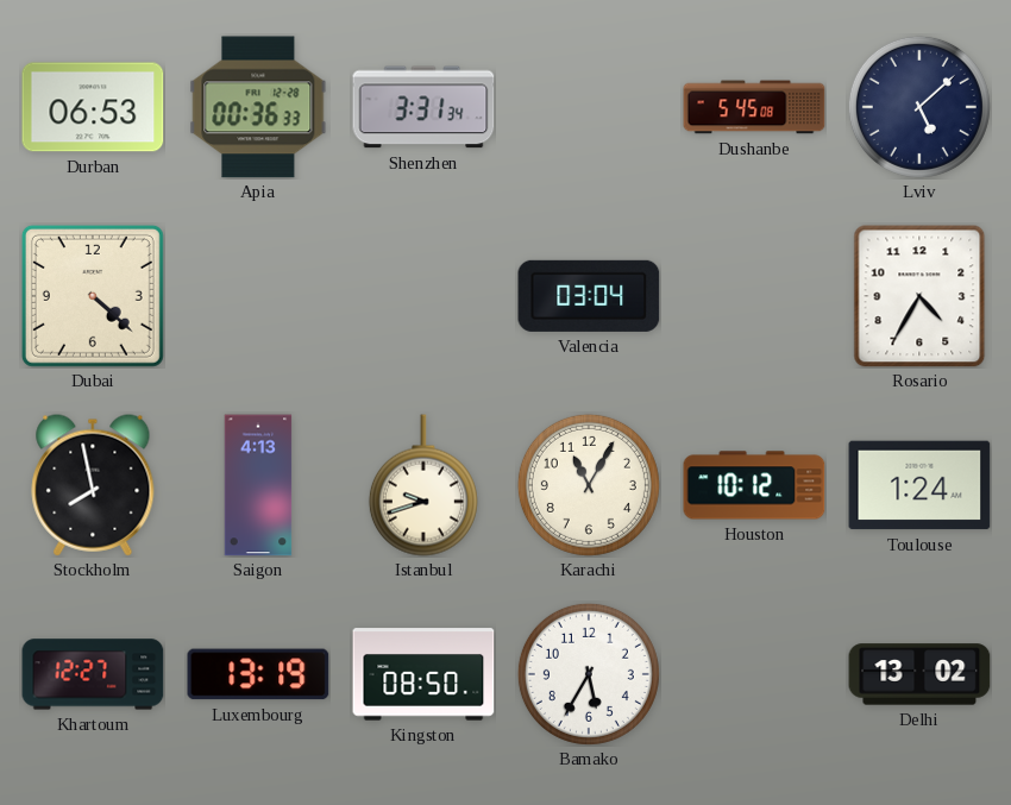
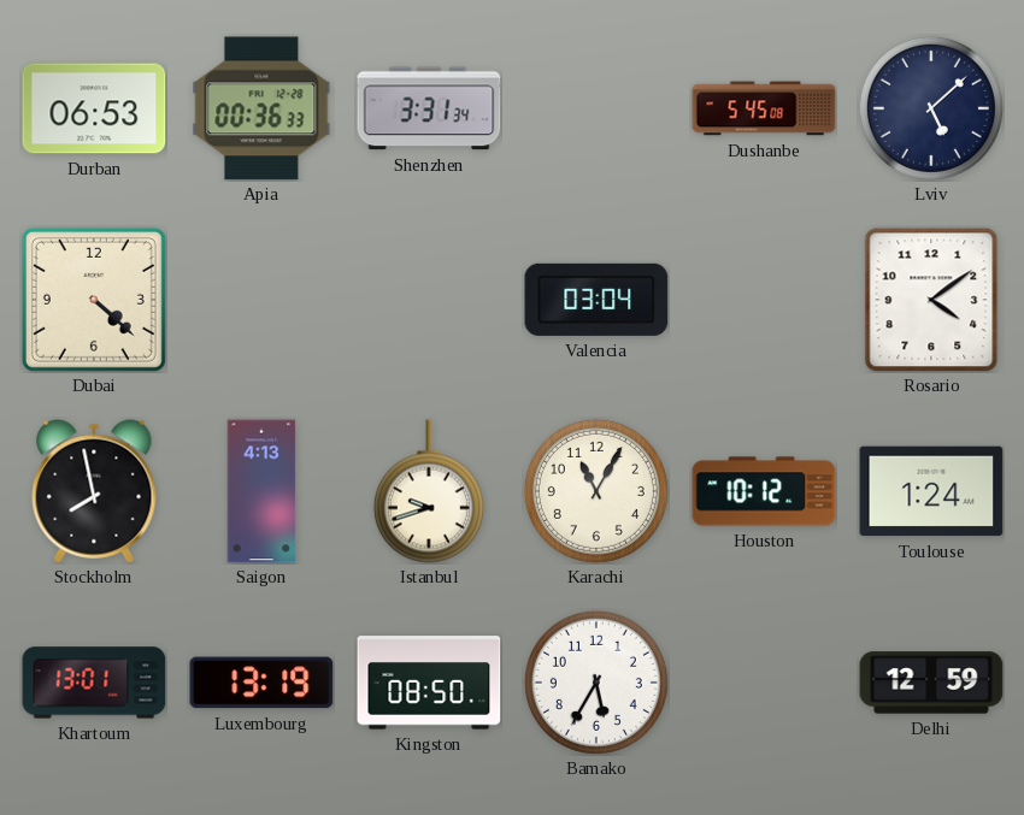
Rosario: 4:35 -> 4:09 (931, 300)
Khartoum: 12:27 -> 13:01 (94, 683)
Delhi: 13:02 -> 12:59 (931, 683)
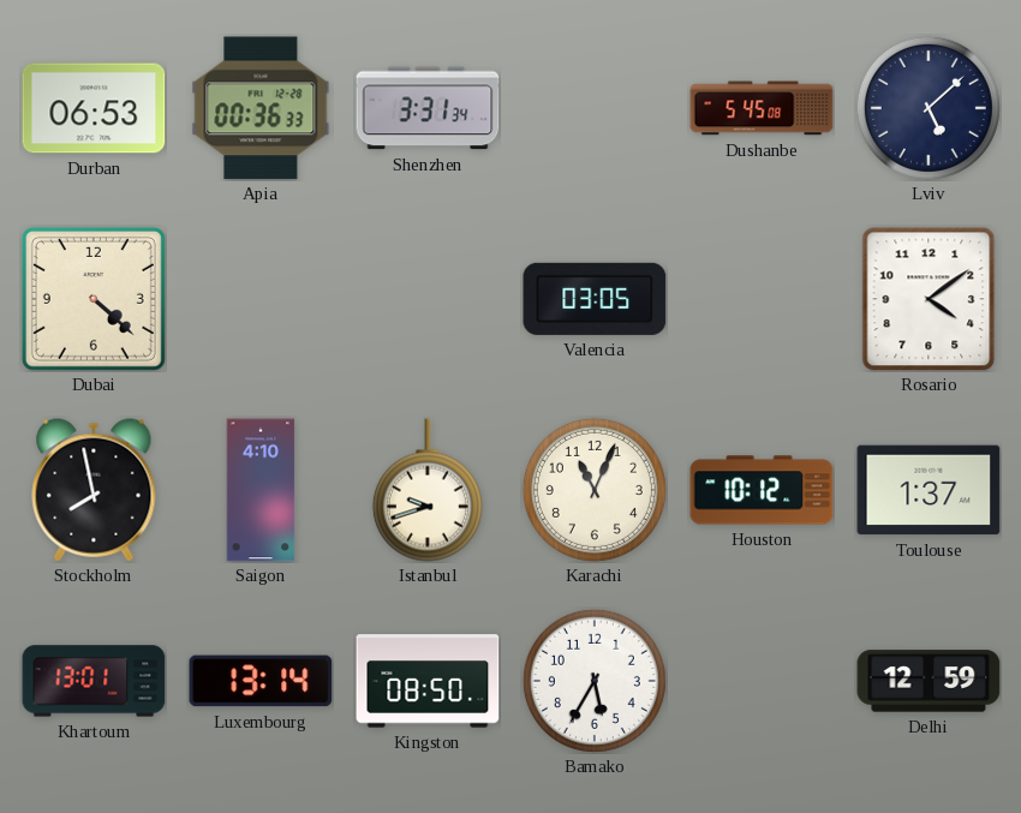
Valencia: 03:04 -> 03:05 (595, 299)
Saigon: 4:13 -> 4:10 (261, 490)
Karachi: 11:05 -> 11:04 (595, 490)
Toulouse: 1:24 -> 1:37 (929, 490)
Luxembourg: 13:19 -> 13:14 (261, 681)
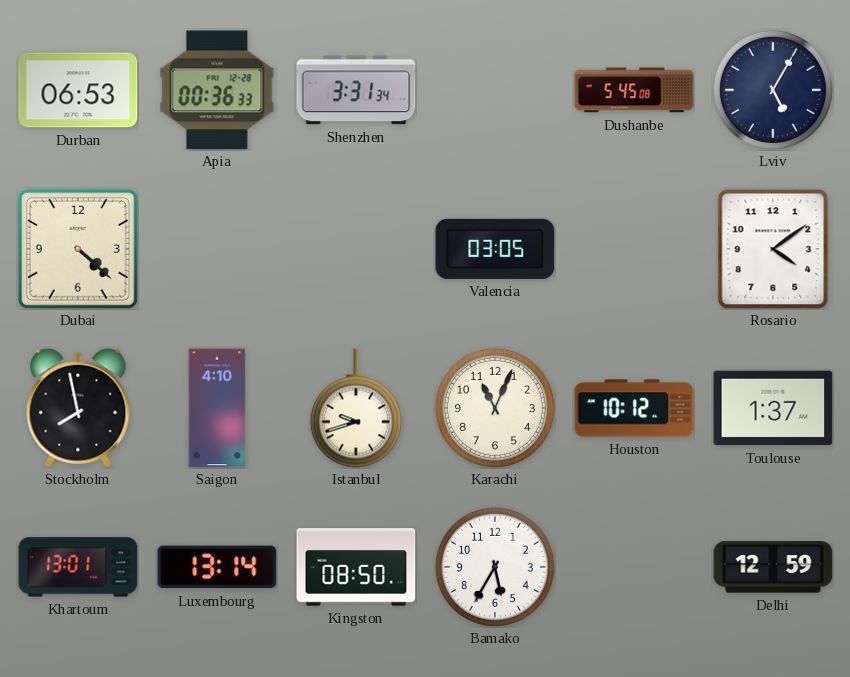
Lviv: 5:08 -> 5:05 (773, 90)
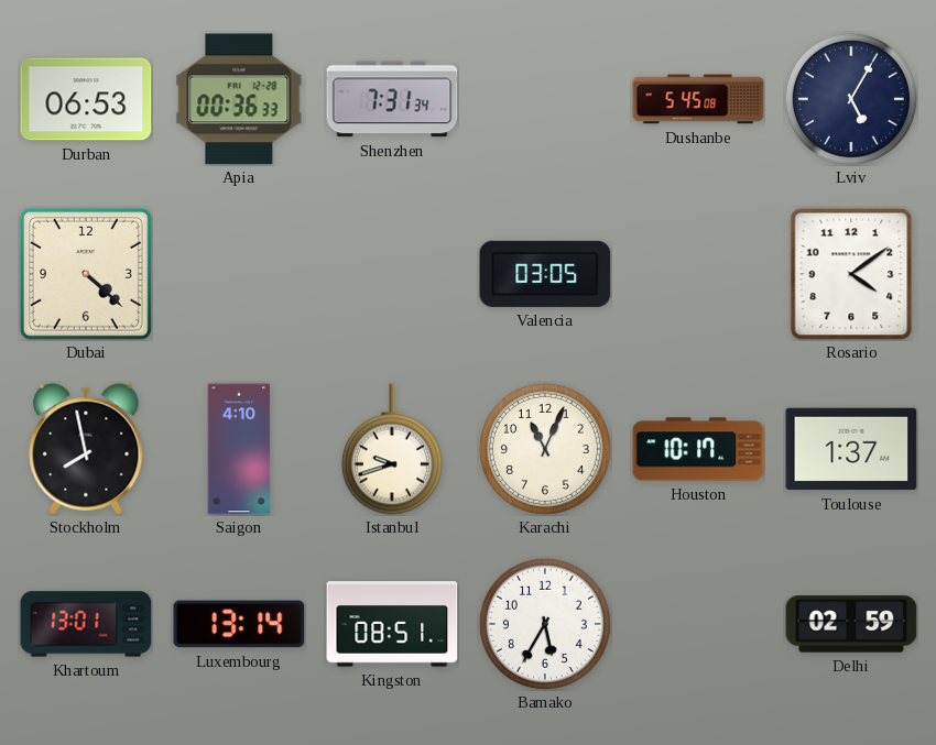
Shenzhen: 3:31 -> 7:31 (392, 99)
Houston: 10:12 -> 10:17 (698, 449)
Kingston: 08:50 -> 08:51 (392, 624)
Delhi: 12:59 -> 02:59 (851, 624)
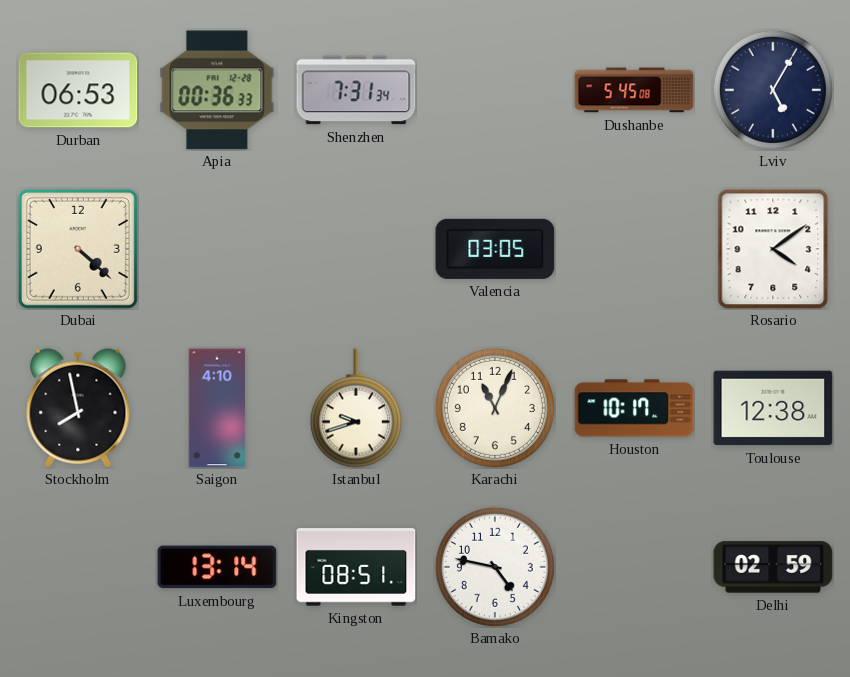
Toulouse: 1:37 -> 12:38 (773, 408)
Khartoum: 13:01 -> none (86, 624)
Bamako: 5:35 -> 4:47 (495, 567)
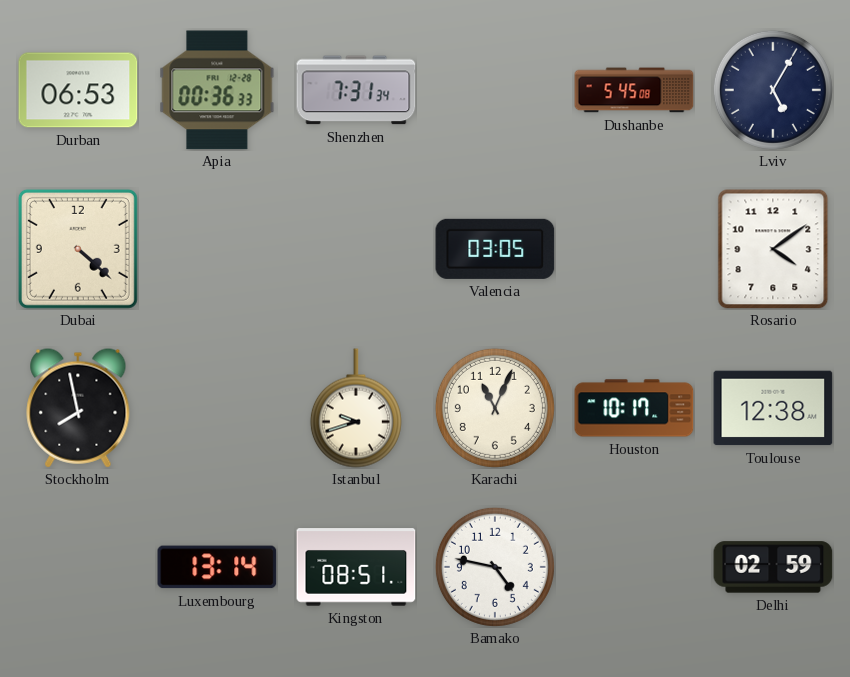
Saigon: 4:10 -> none (217, 408)
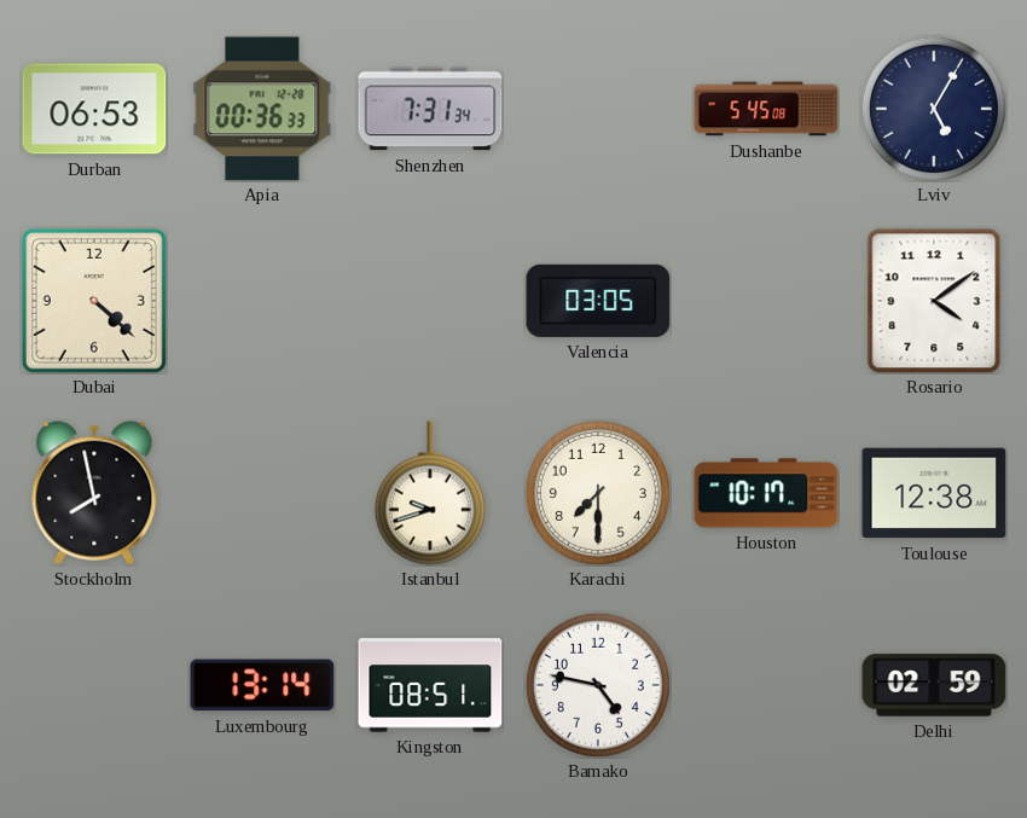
Karachi: 11:04 -> 7:30 (598, 493)
